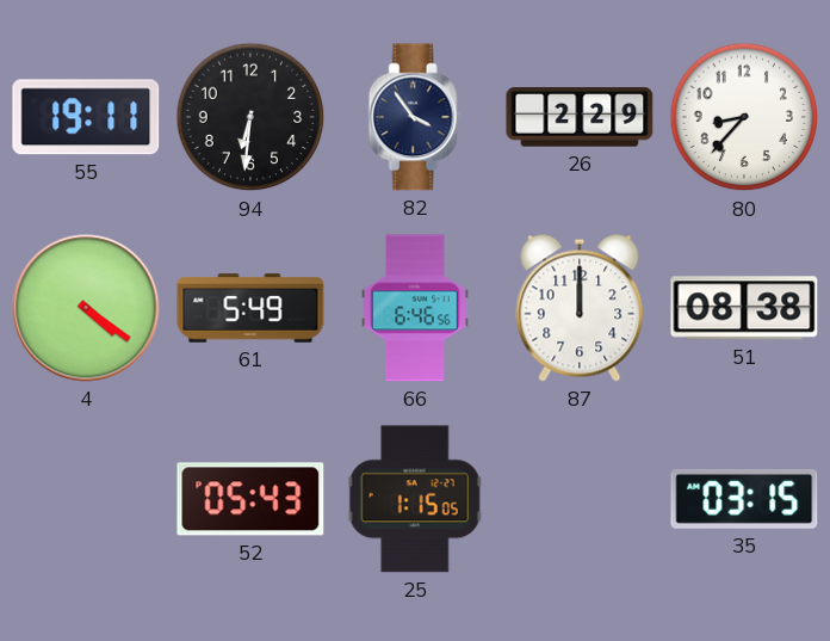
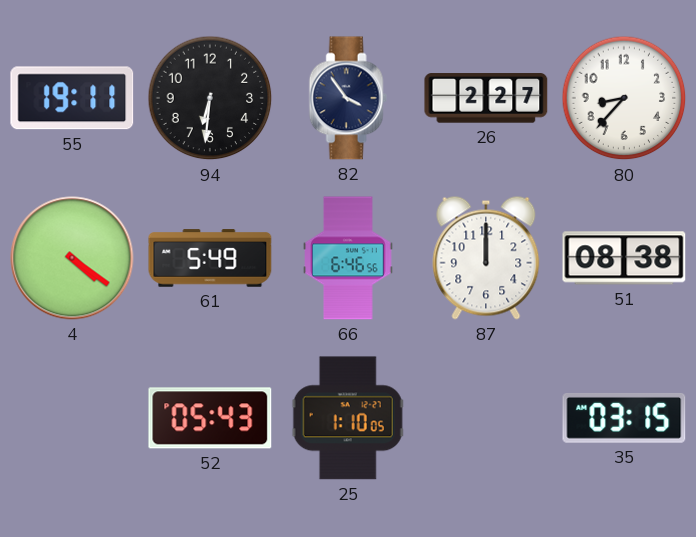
26: 2:29 -> 2:27 (486, 98)
25: 1:15 -> 1:10 (348, 418)
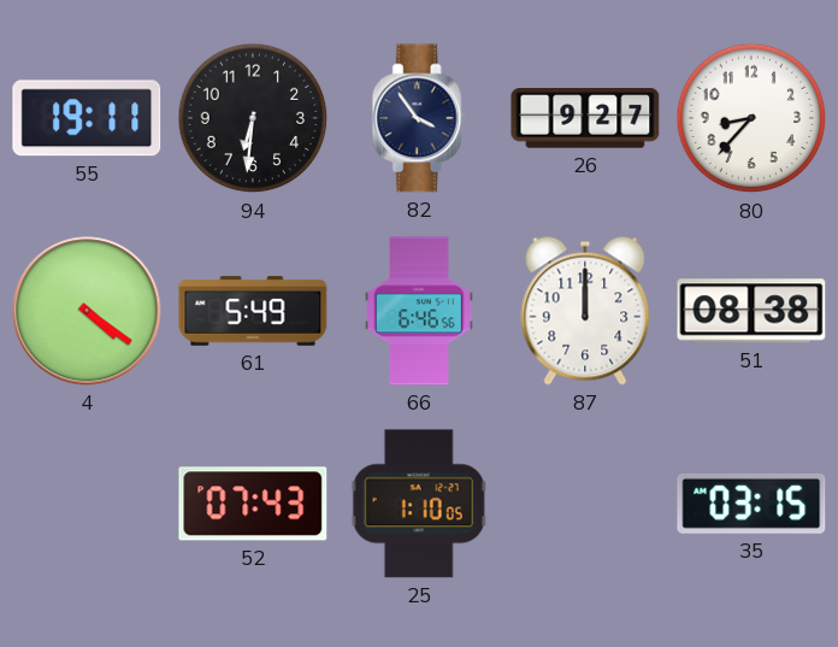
26: 2:27 -> 9:27 (585, 118)
52: 05:43 -> 07:43 (253, 504)
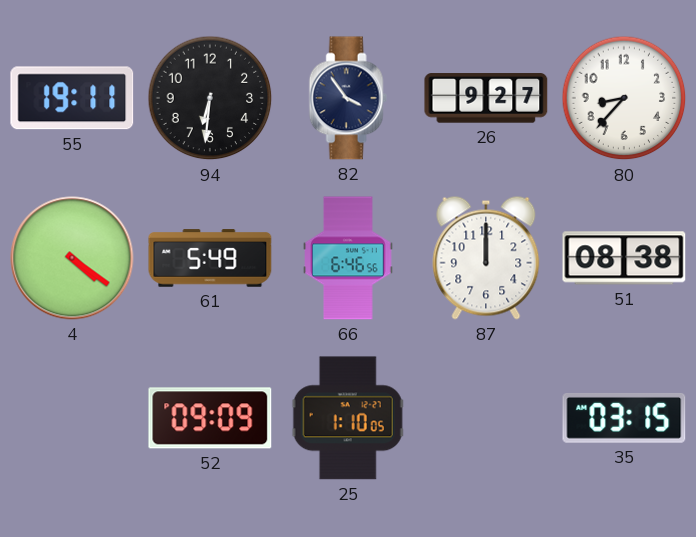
52: 07:43 -> 09:09 (210, 418)
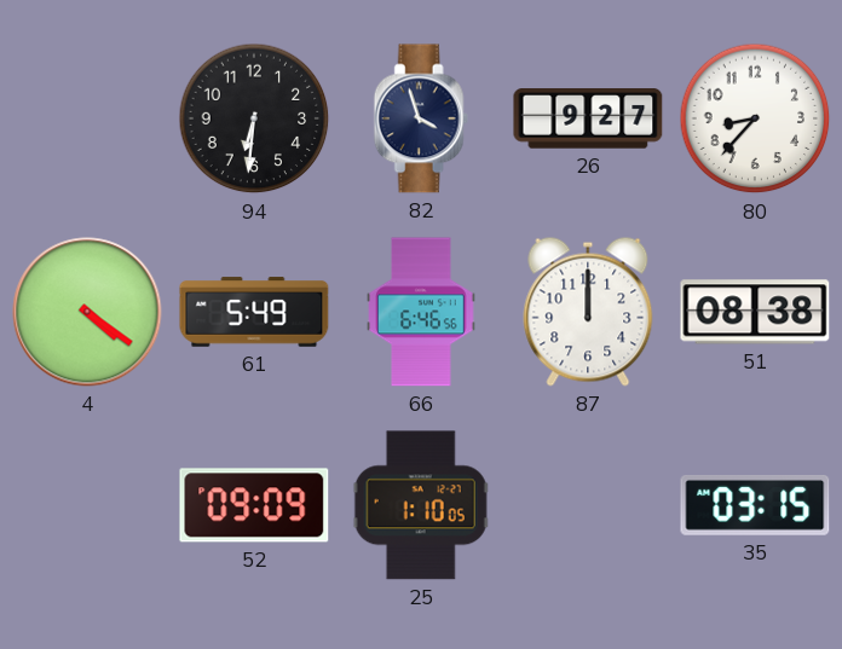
55: 19:11 -> none (72, 98)
82: 3:54 -> 3:57 (421, 118)
